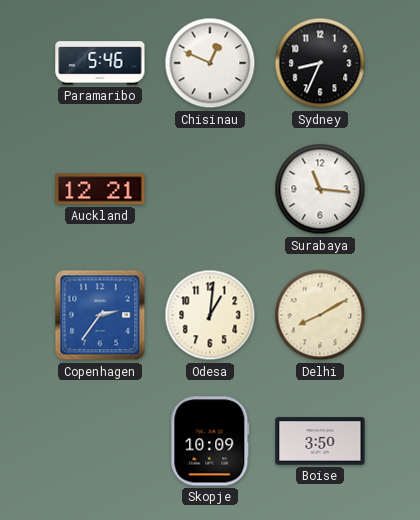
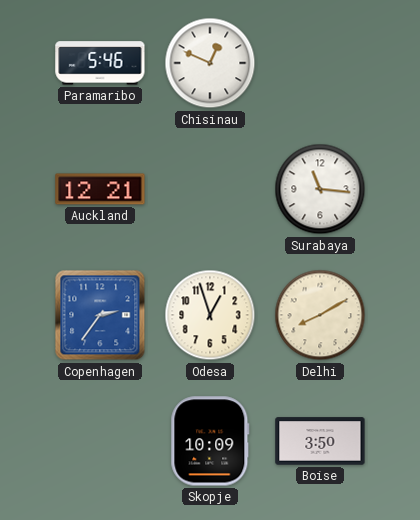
Sydney: 8:34 -> none (320, 63)
Odesa: 1:01 -> 12:57 (210, 315)
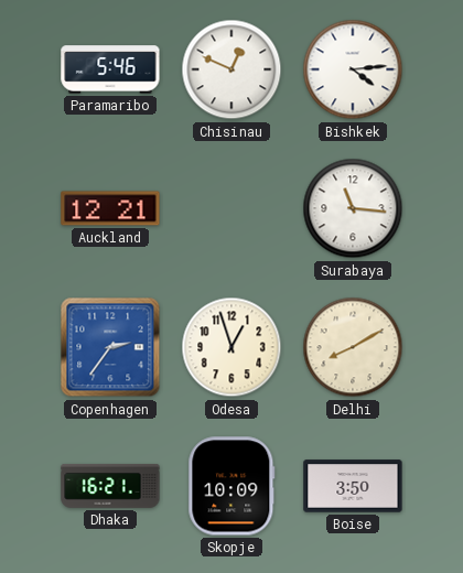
Bishkek: none -> 4:14 (353, 69)
Dhaka: none -> 16:21 (110, 486)
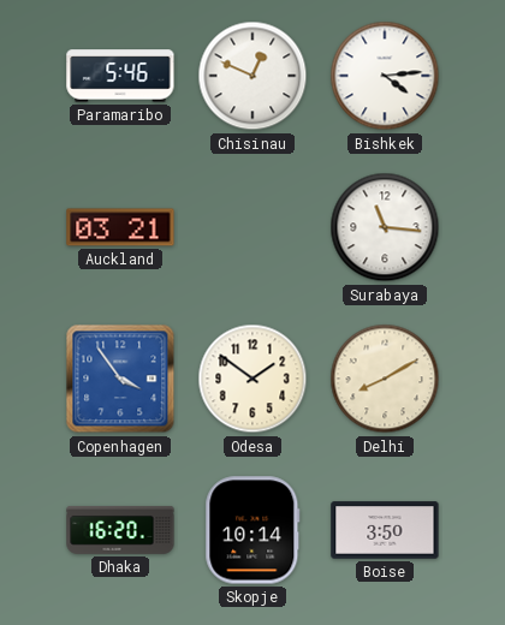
Auckland: 12:21 -> 03:21 (120, 227)
Copenhagen: 2:36 -> 3:54 (120, 379)
Odesa: 12:57 -> 1:51 (252, 379)
Dhaka: 16:21 -> 16:20 (120, 530)
Skopje: 10:09 -> 10:14 (252, 530)
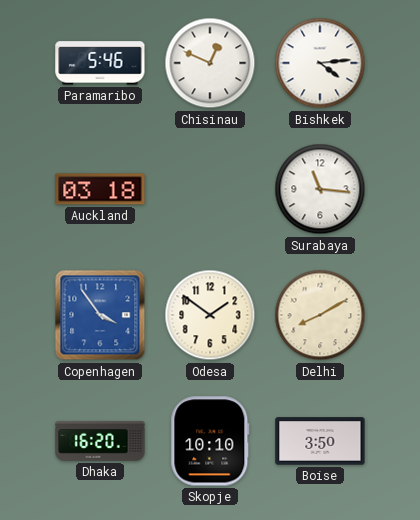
Auckland: 03:21 -> 03:18 (100, 189)
Skopje: 10:14 -> 10:10 (210, 441)
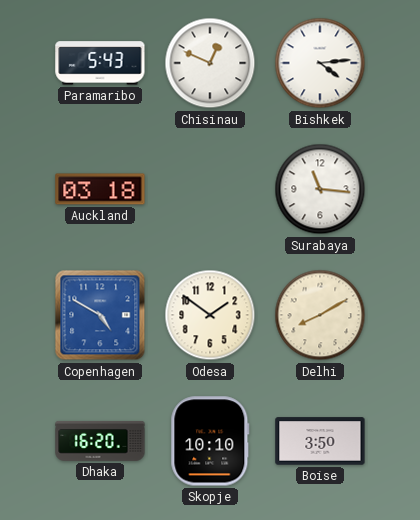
Paramaribo: 5:46 -> 5:43 (100, 63)
Copenhagen: 3:54 -> 4:50 (100, 315)
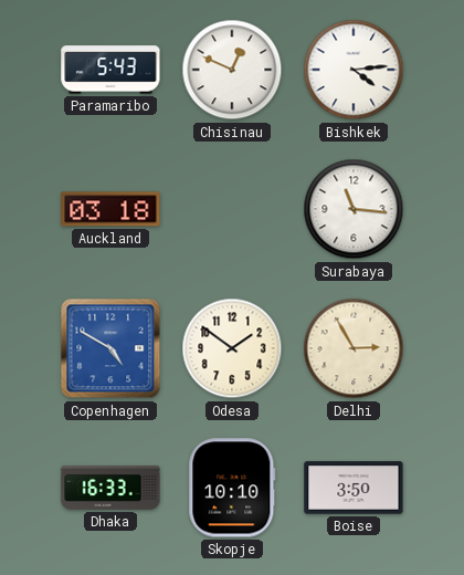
Delhi: 8:10 -> 2:55 (354, 348)
Dhaka: 16:20 -> 16:33 (110, 488)
